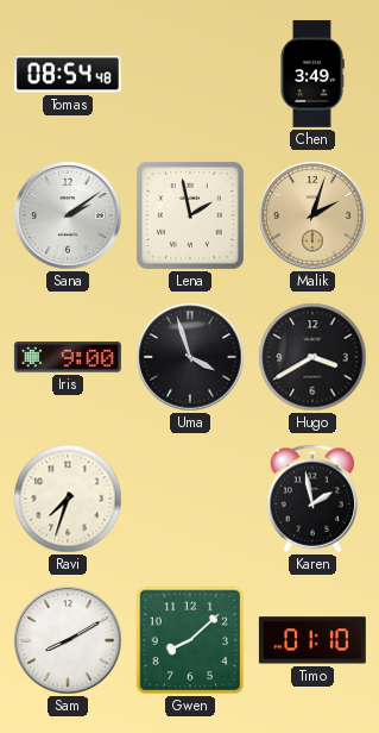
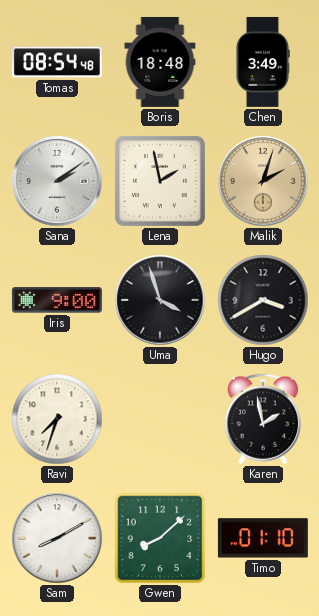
Boris: none -> 18:48 (160, 62)
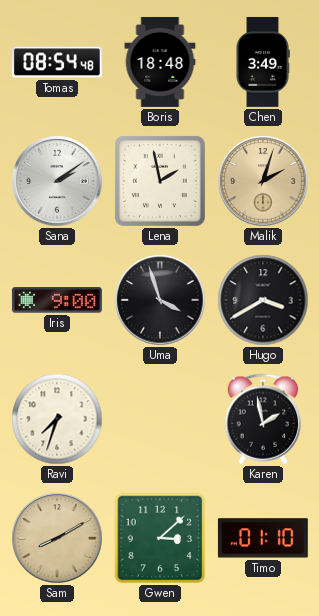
Sam dial: white -> champagne (57, 538)
Gwen: 8:08 -> 3:08 (160, 538)
